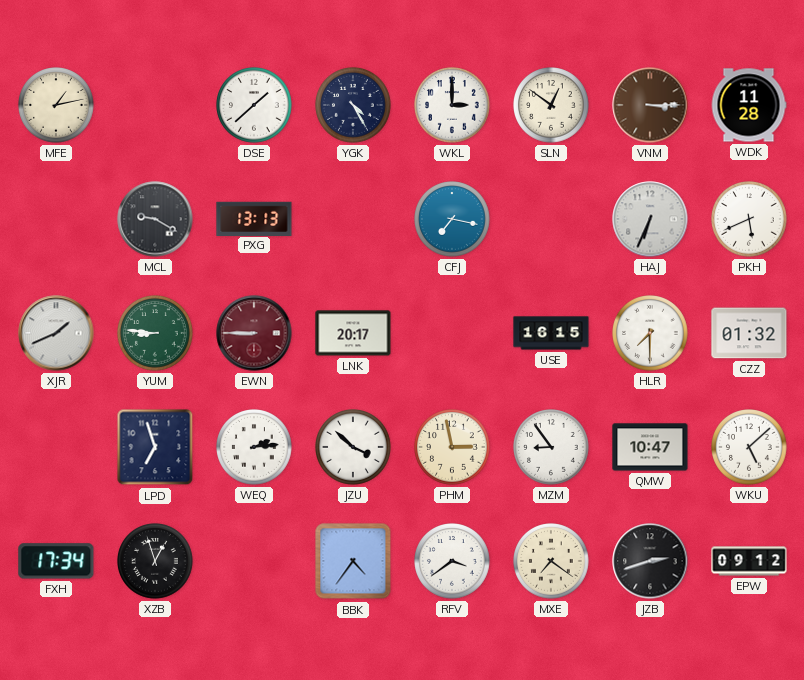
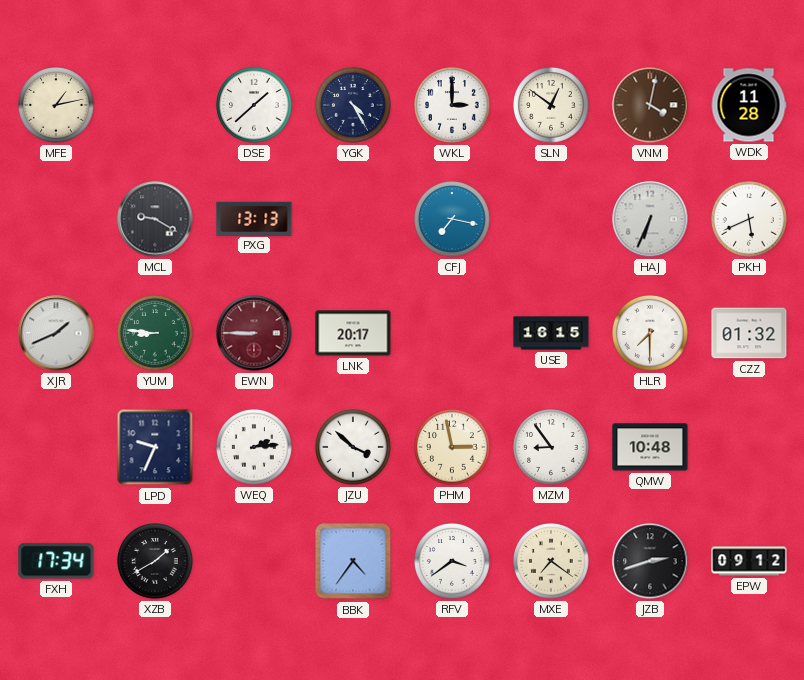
VNM: 3:15 -> 4:02 (650, 105)
LPD: 6:57 -> 9:34 (155, 447)
QMW: 10:47 -> 10:48 (650, 447)
WKU: 5:08 -> none (750, 447)
XZB: 12:57 -> 1:40 (156, 561)
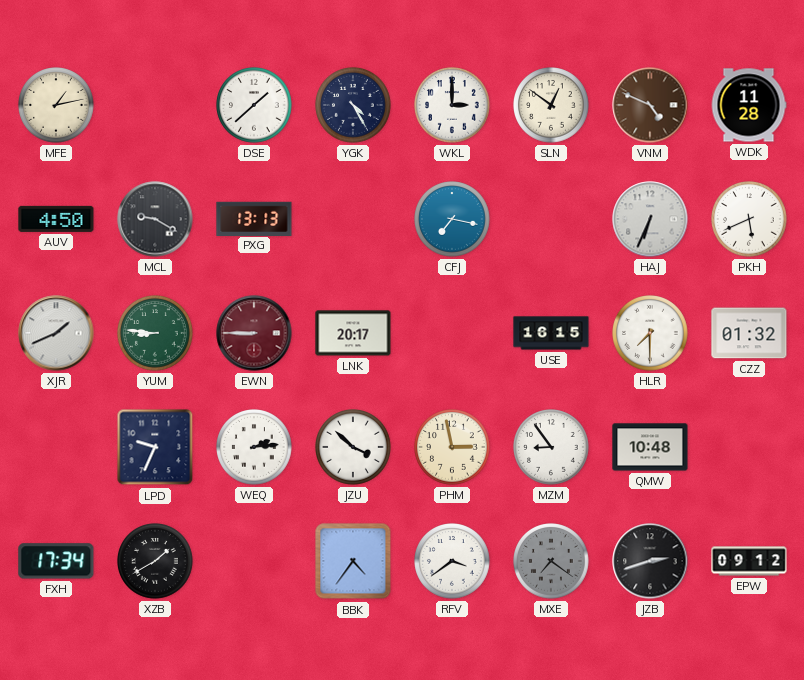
VNM: 4:02 -> 4:49 (650, 105)
AUV: none -> 4:50 (56, 219)
MXE dial: cream -> grey (552, 561)
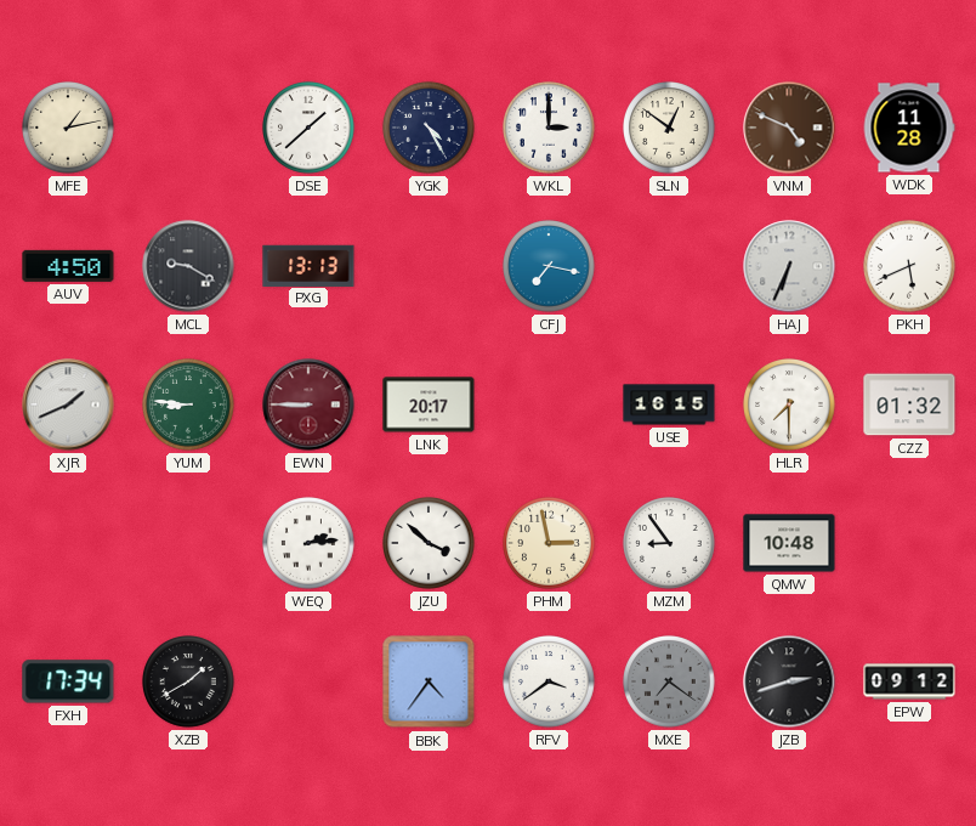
LPD: 9:34 -> none (155, 447)
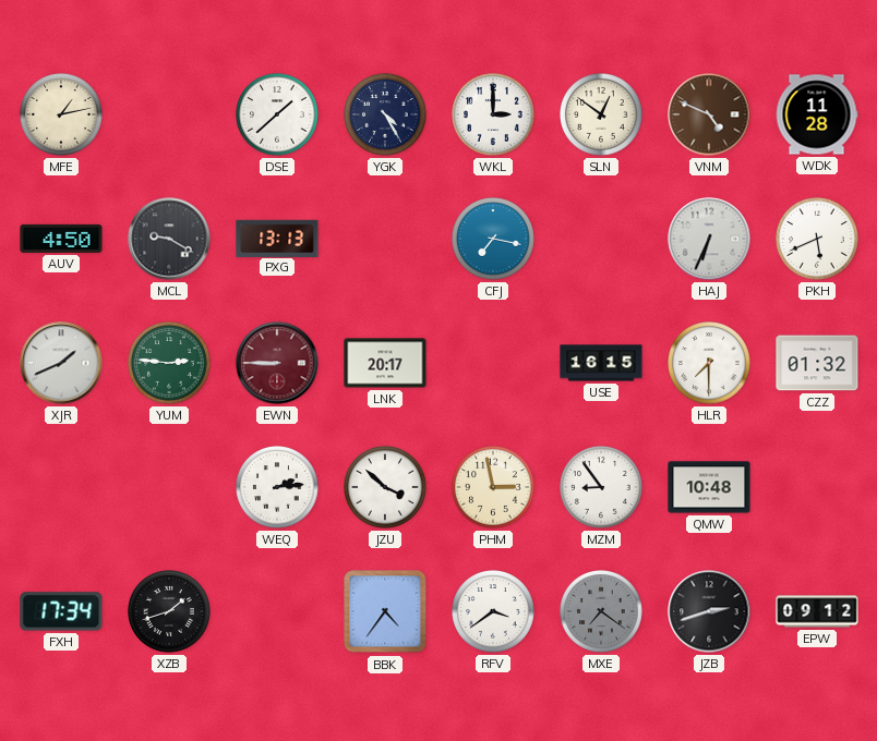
YUM: 8:46 -> 2:46 (170, 363)
XZB: 1:40 -> 1:42 (170, 611)
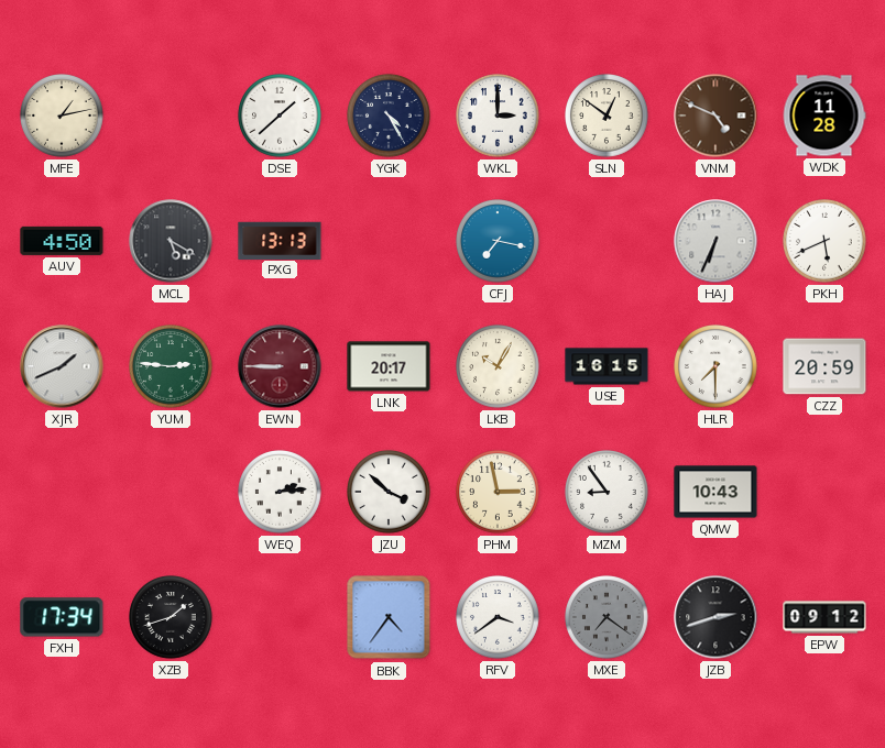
MCL: 9:20 -> 5:20 (171, 241)
LKB: none -> 10:05 (499, 366)
CZZ: 01:32 -> 20:59 (824, 366)
QMW: 10:48 -> 10:43 (715, 492)
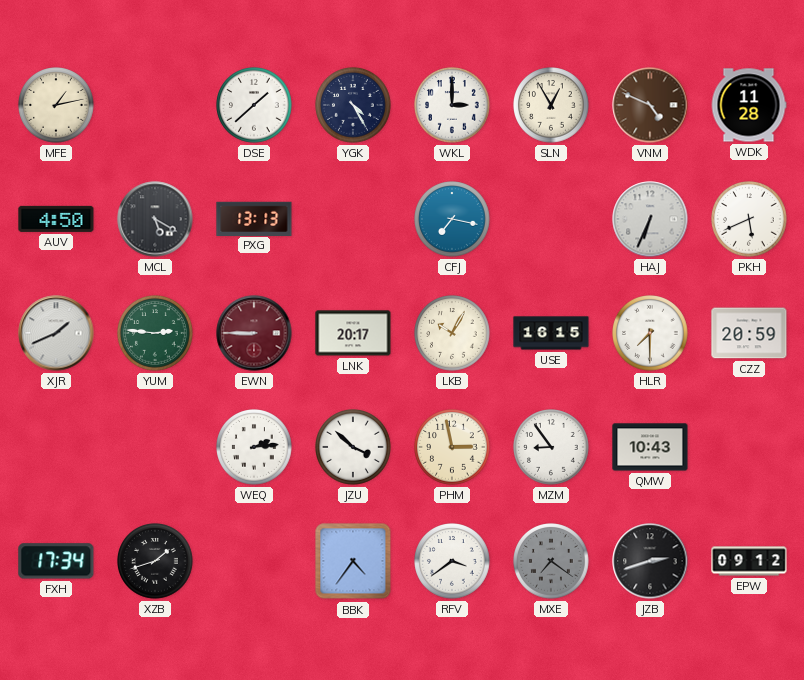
SLN: 12:51 -> 12:55 (552, 105)
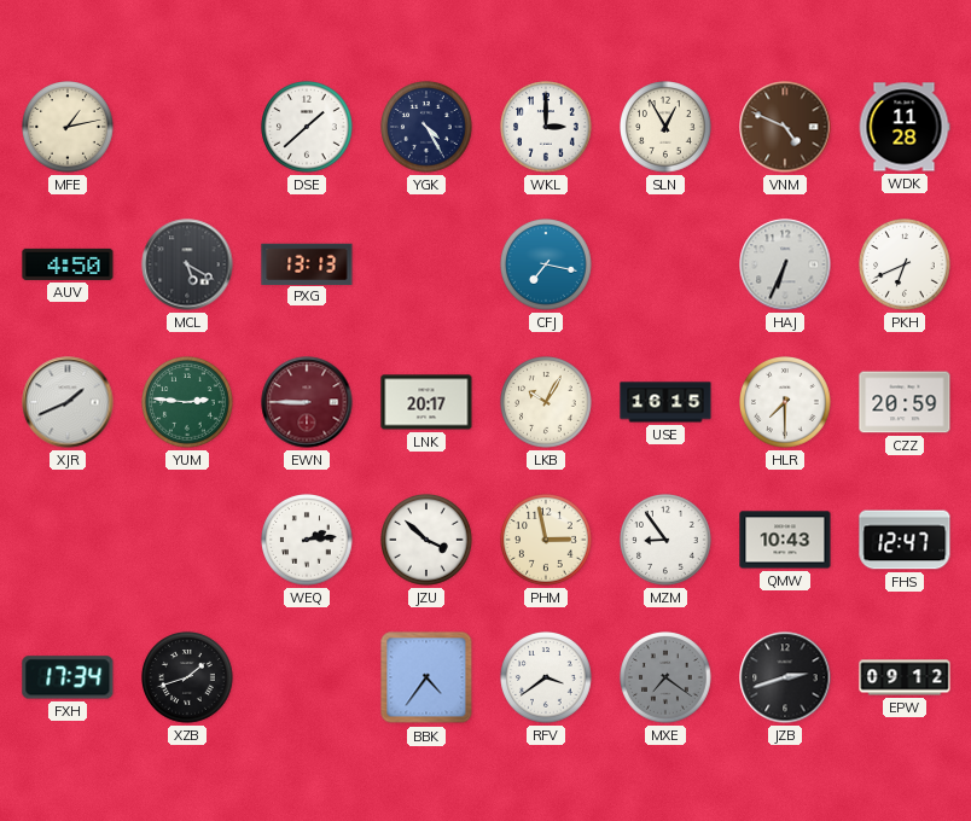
PKH: 5:41 -> 6:41 (906, 264)
FHS: none -> 12:47 (905, 540)
